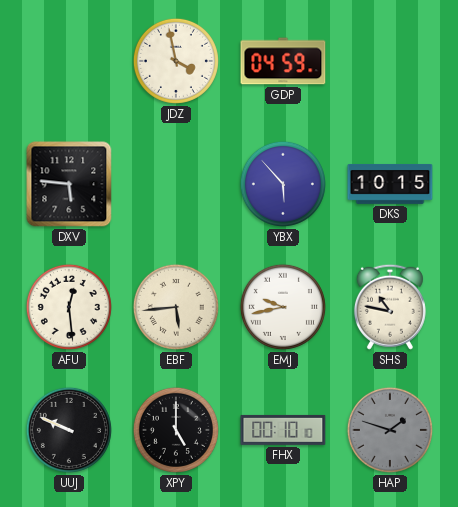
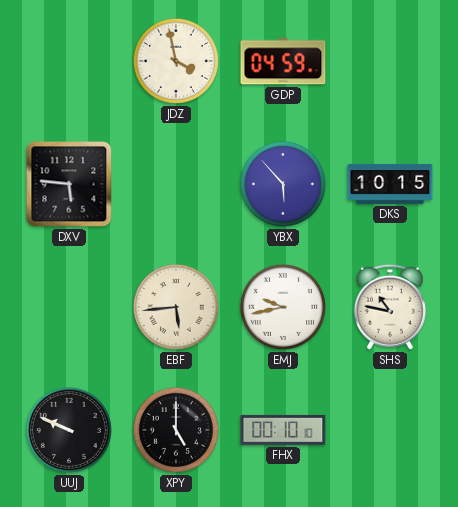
AFU: 12:29 -> none (69, 307)
HAP: 1:48 -> none (390, 430)
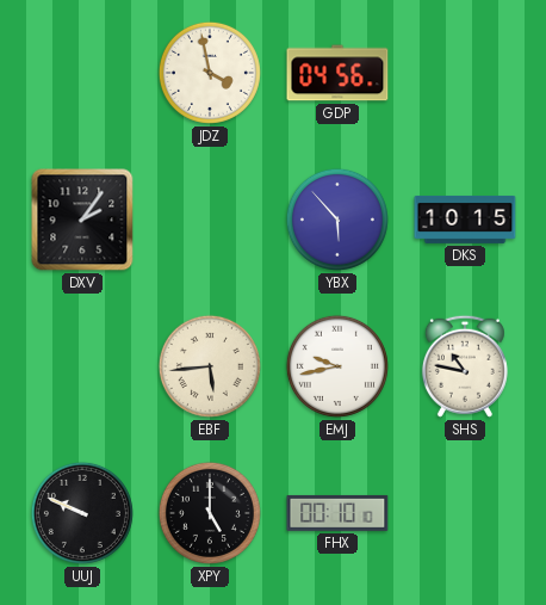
GDP: 04:59 -> 04:56 (337, 73)
DXV: 5:46 -> 2:06 (82, 220)
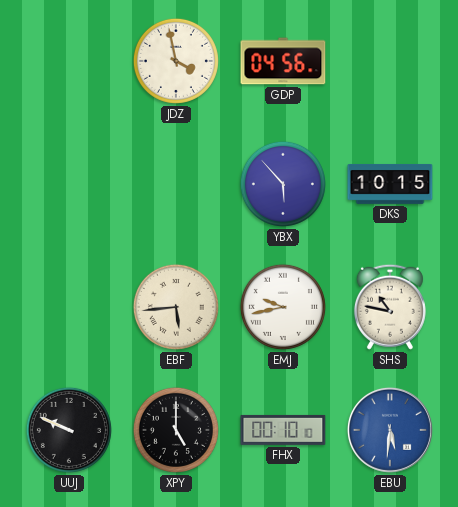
DXV: 2:06 -> none (82, 220)
EBU: none -> 5:31 (390, 430)
